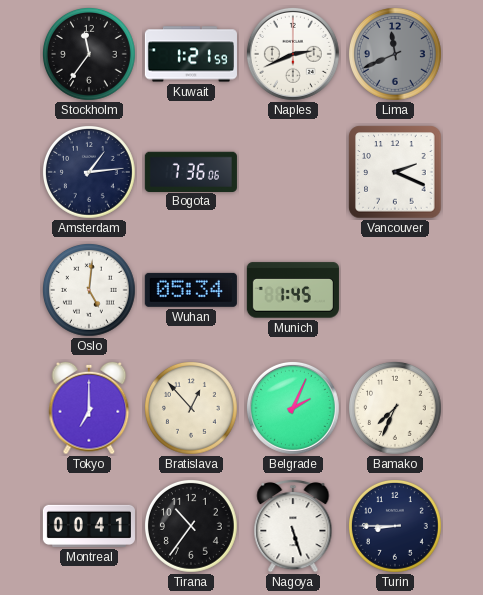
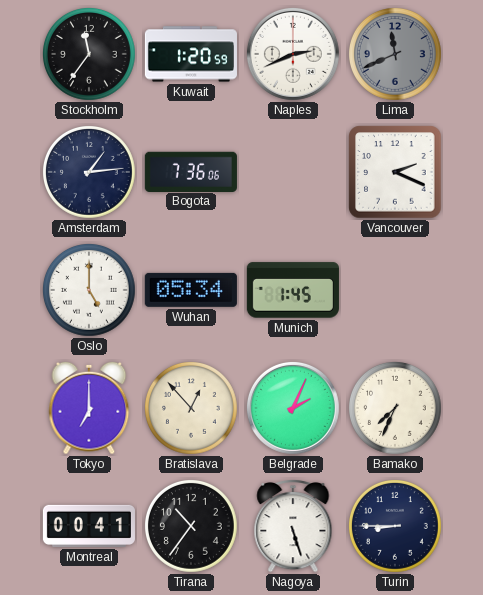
Kuwait: 1:21 -> 1:20 (191, 54)
Oslo: 5:01 -> 5:00 (90, 291)
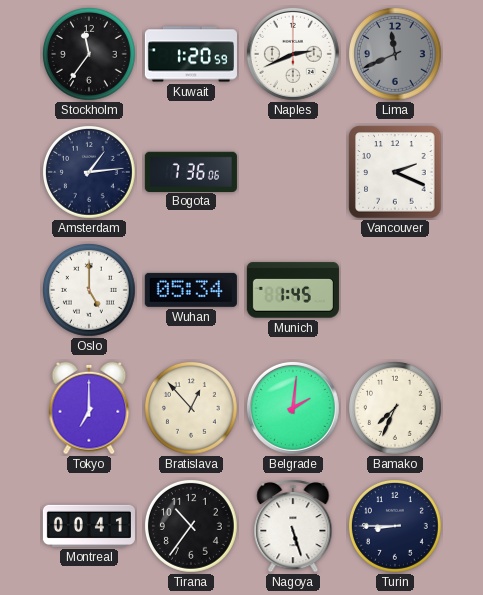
Belgrade: 2:04 -> 2:01 (293, 408)
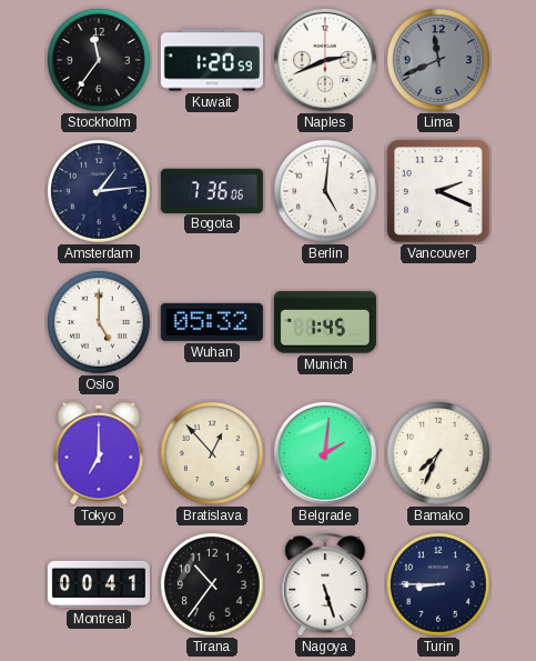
Berlin: none -> 5:01 (326, 192)
Wuhan: 05:34 -> 05:32 (212, 322)
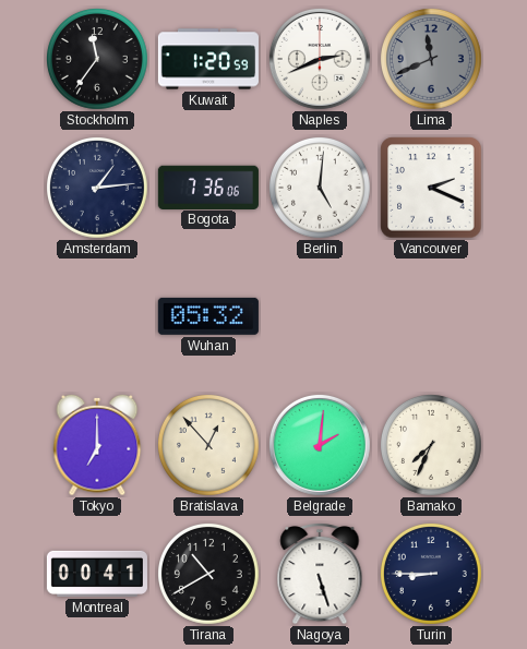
Oslo: 5:00 -> none (100, 323)
Munich: 1:45 -> none (325, 322)
Tirana: 10:36 -> 10:40 (209, 575)
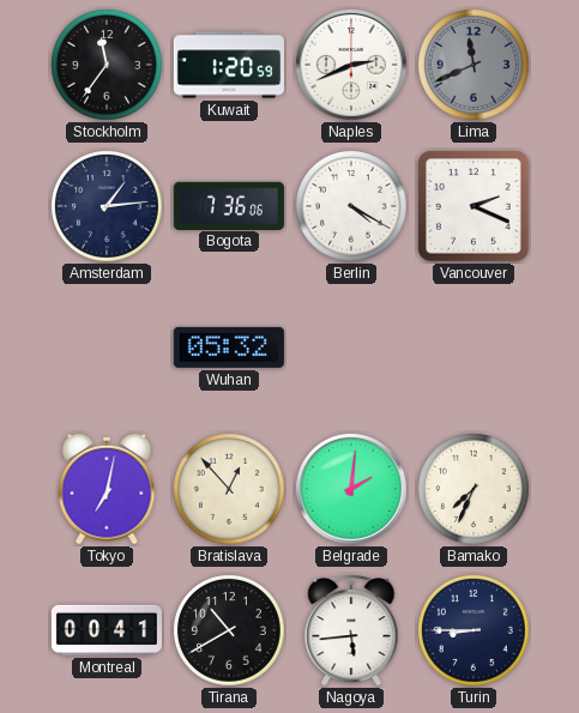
Berlin: 5:01 -> 4:20 (352, 207)
Tokyo: 7:00 -> 7:02 (107, 489)
Nagoya: 5:27 -> 5:44 (351, 630)
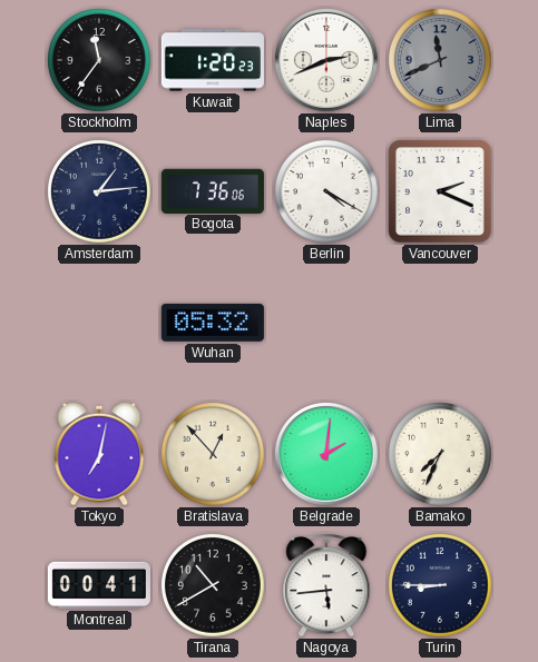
Kuwait: 1:20:59 -> 1:20:23 (213, 60)
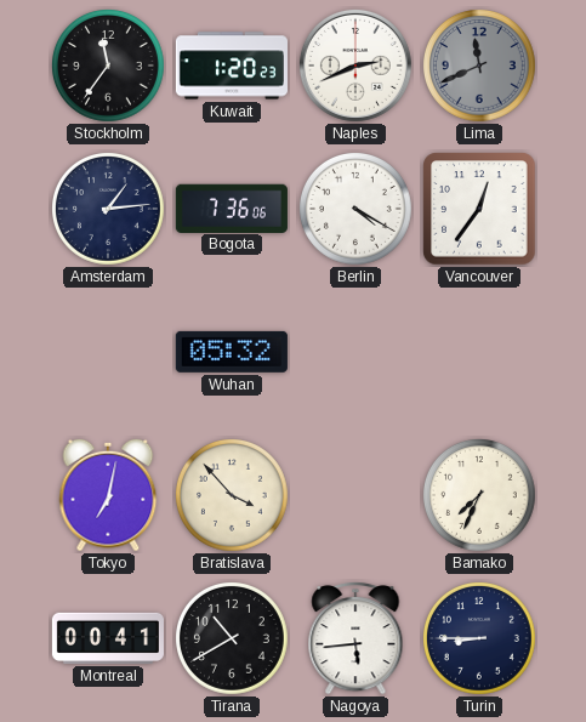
Vancouver: 2:19 -> 12:36 (479, 209)
Bratislava: 12:53 -> 3:53 (233, 496)
Belgrade: 2:01 -> none (326, 454)
